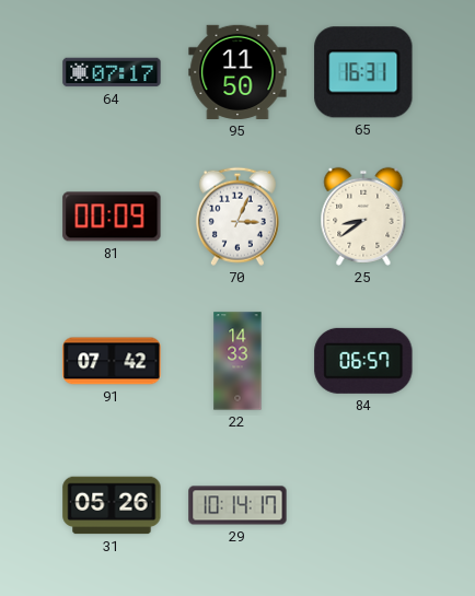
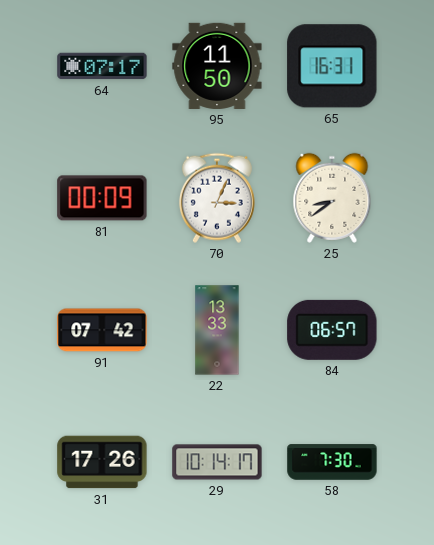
22: 14:33 -> 13:33 (217, 330)
31: 05:26 -> 17:26 (102, 462)
58: none -> 7:30 (332, 462)
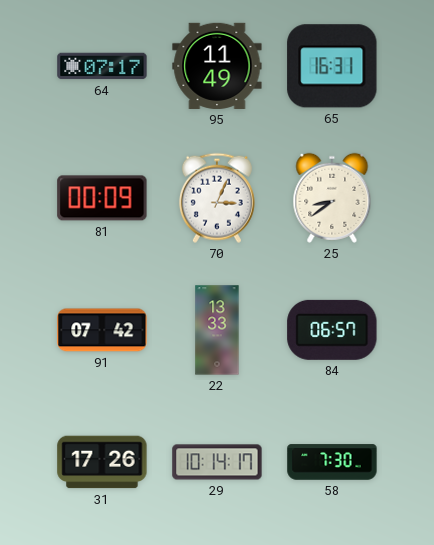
95: 11:50 -> 11:49 (217, 66)
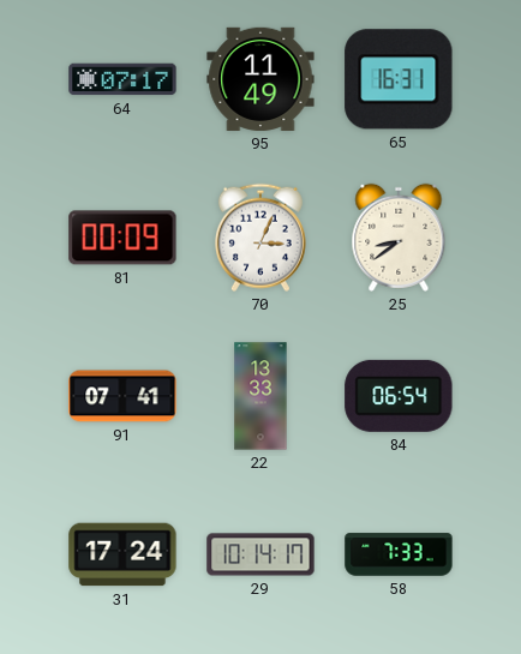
91: 07:42 -> 07:41 (122, 396)
84: 06:57 -> 06:54 (399, 396)
31: 17:26 -> 17:24 (122, 554)
58: 7:30 -> 7:33 (399, 554)
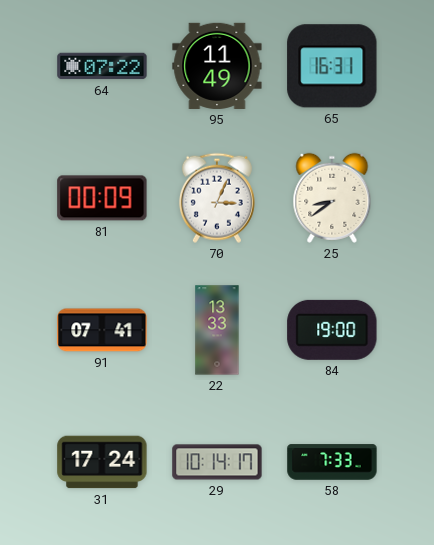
64: 07:17 -> 07:22 (102, 66)
84: 06:54 -> 19:00 (332, 330)
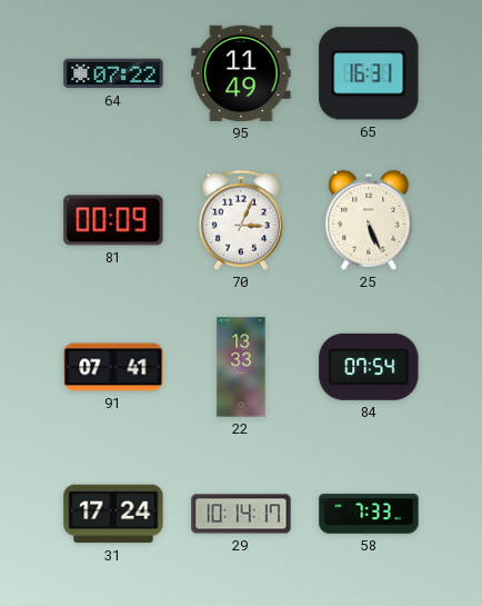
25: 8:39 -> 5:26 (369, 220)
84: 19:00 -> 07:54 (369, 367)
